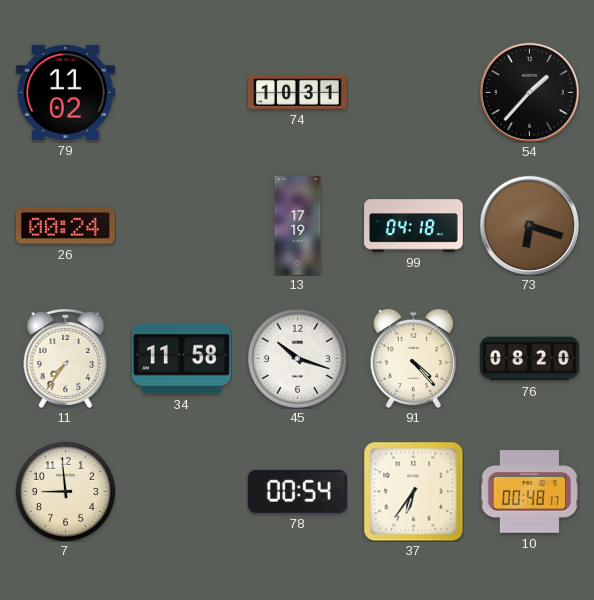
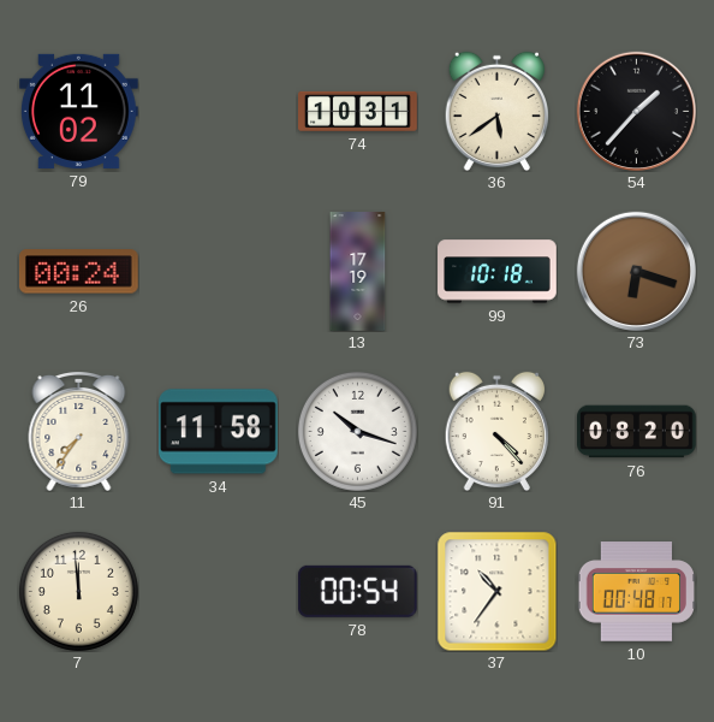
36: none -> 5:39 (496, 111)
99: 04:18 -> 10:18 (498, 272)
7: 8:59 -> 11:59 (78, 591)
37: 6:36 -> 10:36 (496, 591)
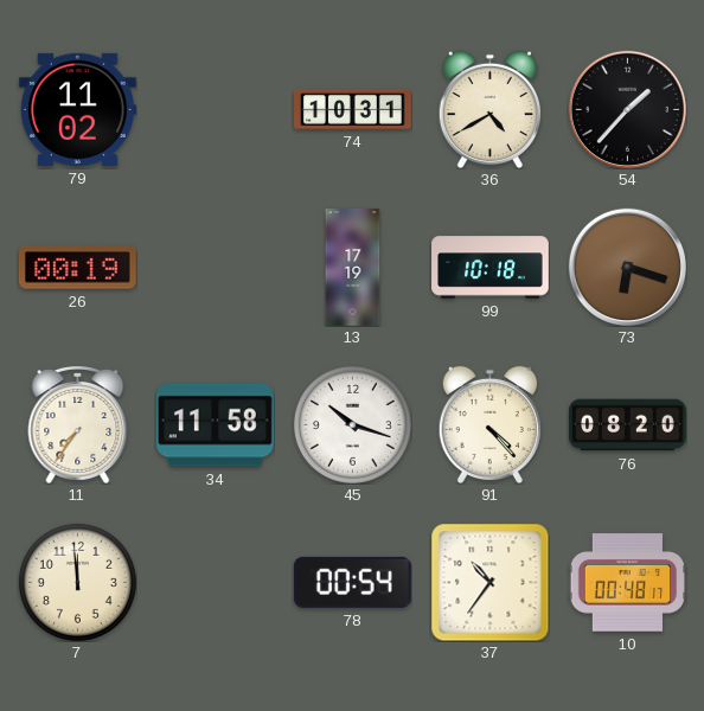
36: 5:39 -> 4:40 (489, 109)
26: 00:24 -> 00:19 (77, 268)
